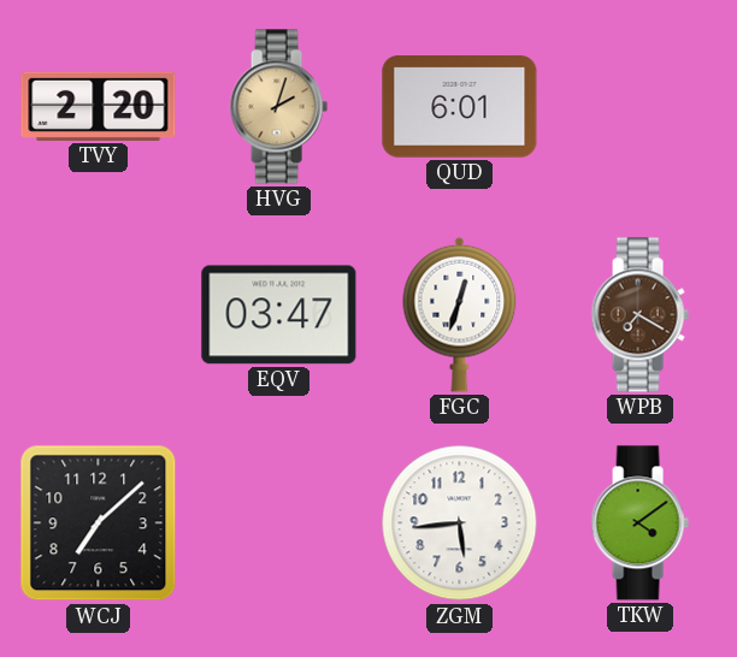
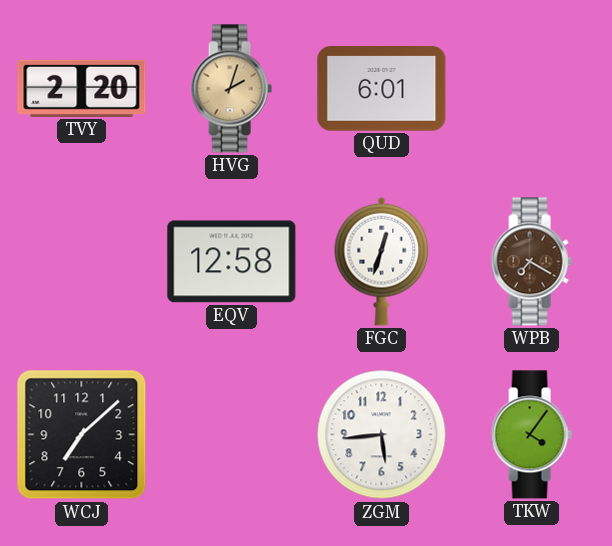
EQV: 03:47 -> 12:58 (232, 262)
TKW: 4:09 -> 4:06 (531, 435)
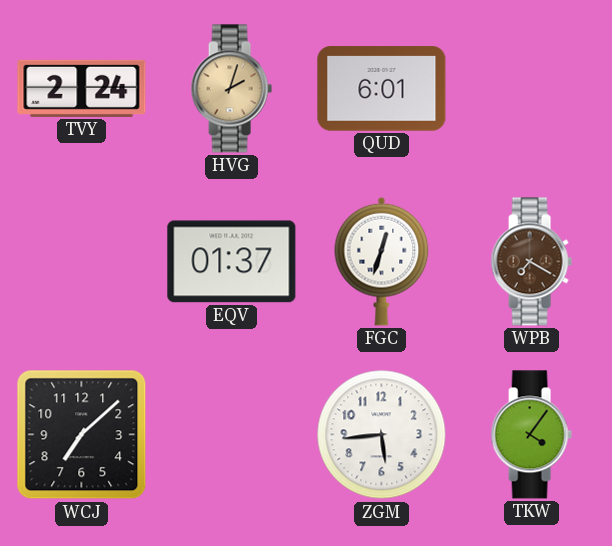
TVY: 2:20 -> 2:24 (82, 88)
EQV: 12:58 -> 01:37 (232, 262)
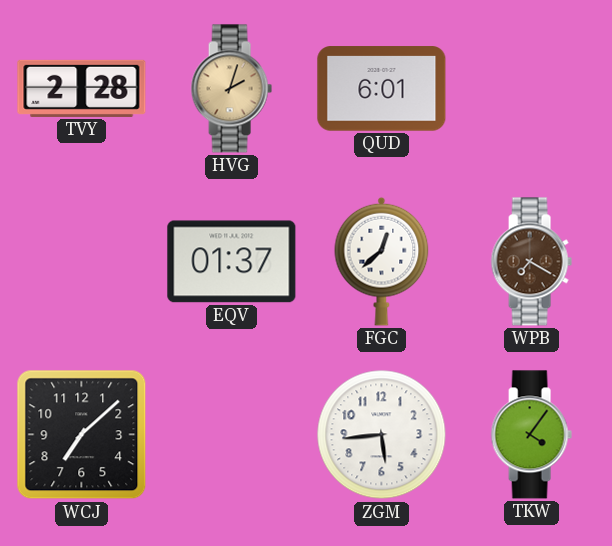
TVY: 2:24 -> 2:28 (82, 88)
FGC: 12:33 -> 12:38 (382, 261)
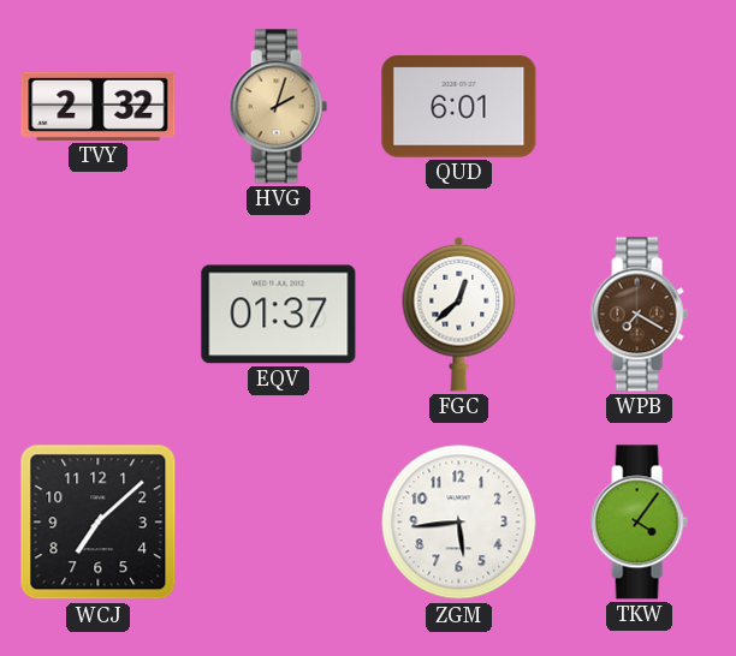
TVY: 2:28 -> 2:32 (99, 106)
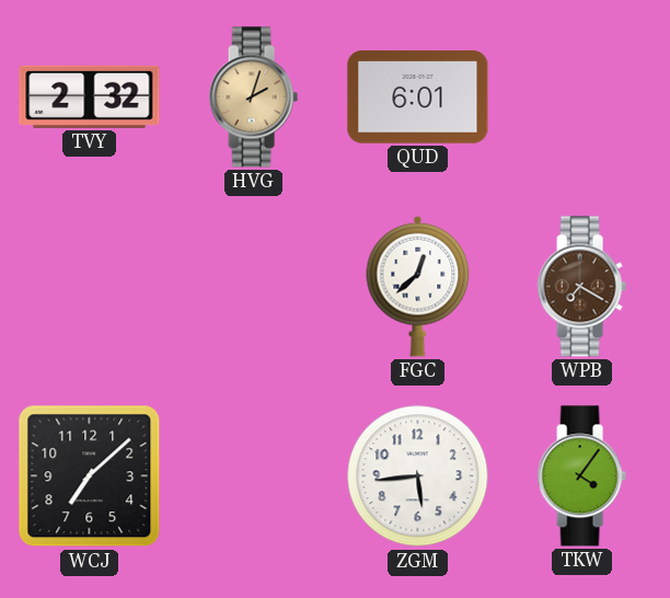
EQV: 01:37 -> none (279, 315)
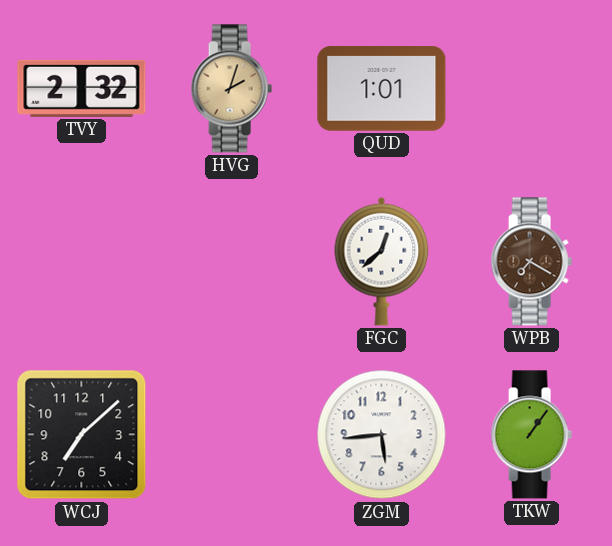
QUD: 6:01 -> 1:01 (382, 89)
TKW: 4:06 -> 1:06 (531, 435)
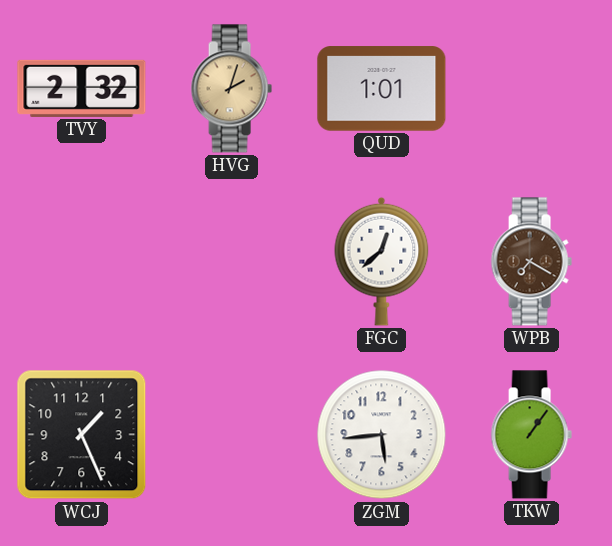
WCJ: 7:08 -> 1:26 (82, 435)
